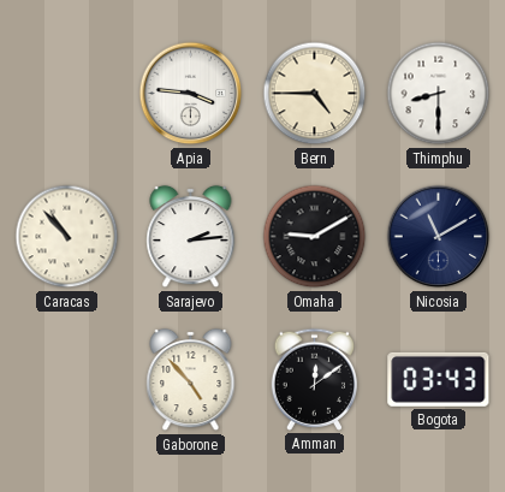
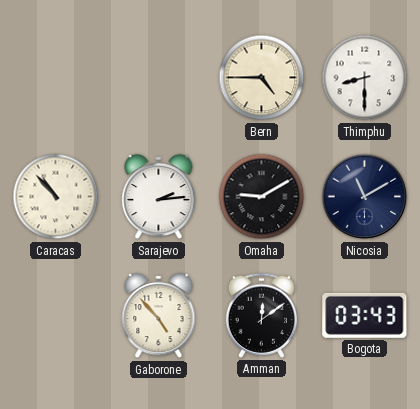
Apia: 3:46 -> none (191, 94)
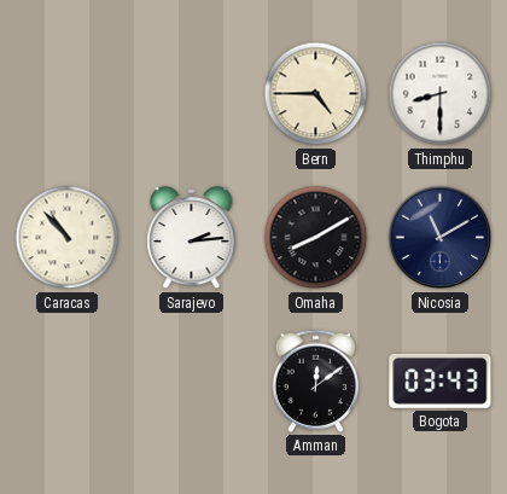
Omaha: 9:10 -> 8:10 (316, 238)
Gaborone: 4:53 -> none (159, 316)
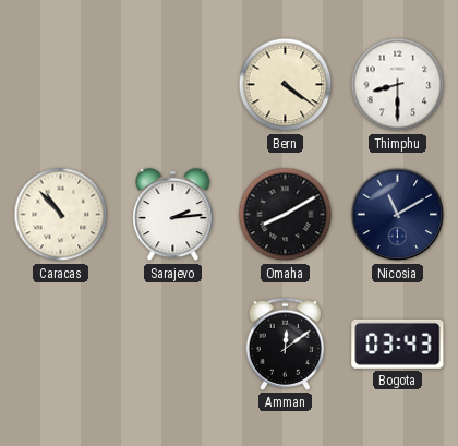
Bern: 4:45 -> 4:21 (286, 85)
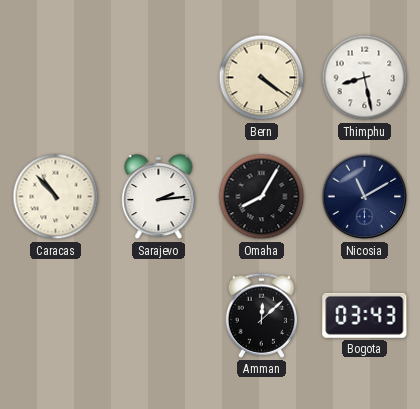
Thimphu: 8:30 -> 8:28 (365, 78)
Omaha: 8:10 -> 8:05 (262, 197)
Amman: 12:09 -> 12:08 (261, 315)
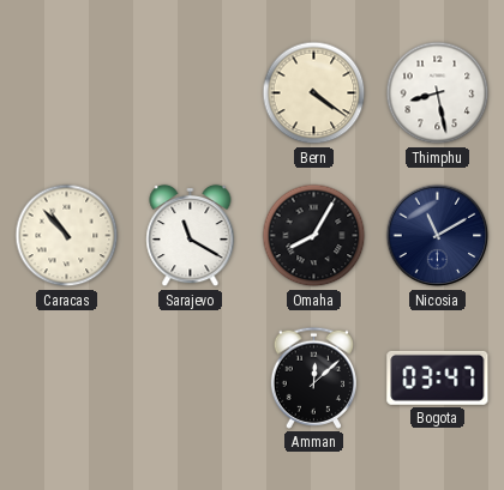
Sarajevo: 2:14 -> 11:20 (191, 236)
Bogota: 03:43 -> 03:47 (438, 377)
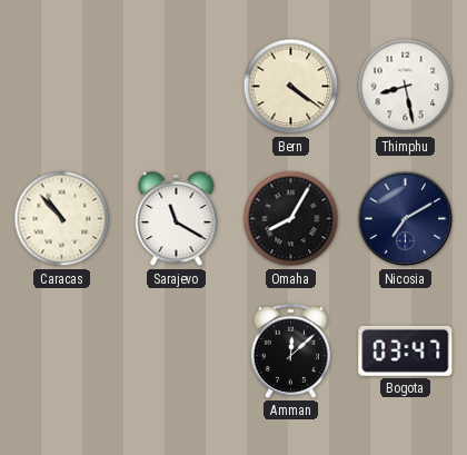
Nicosia: 11:10 -> 7:10 (406, 219)
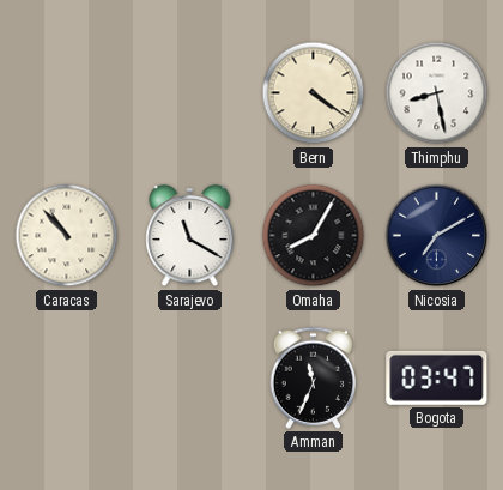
Amman: 12:08 -> 11:34 (313, 377)
